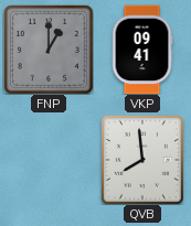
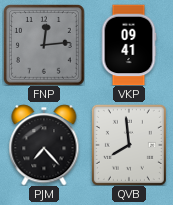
FNP: 1:00 -> 12:14 (44, 45)
PJM: none -> 7:23 (44, 145)
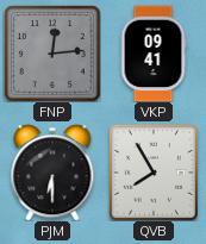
PJM: 7:23 -> 6:30 (52, 173)
QVB: 7:59 -> 7:55 (154, 173)
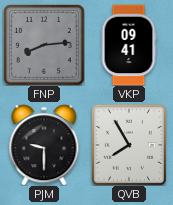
FNP: 12:14 -> 8:14 (44, 45)
PJM: 6:30 -> 9:30 (44, 145)
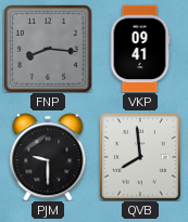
FNP: 8:14 -> 8:16 (48, 49)
QVB: 7:55 -> 7:59 (140, 157)
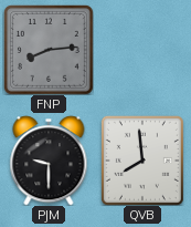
FNP: 8:16 -> 8:14 (49, 50)
VKP: 09:41 -> none (140, 49)
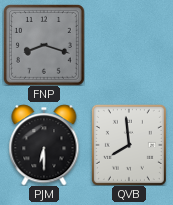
FNP: 8:14 -> 8:18 (44, 45)
PJM: 9:30 -> 6:30 (44, 145)
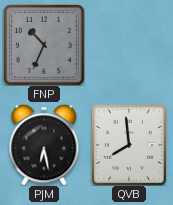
FNP: 8:18 -> 10:34 (44, 45)
PJM: 6:30 -> 6:28 (44, 145)
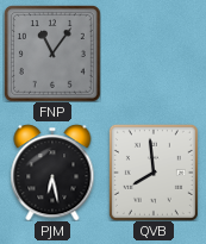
FNP: 10:34 -> 11:06 (52, 54)
